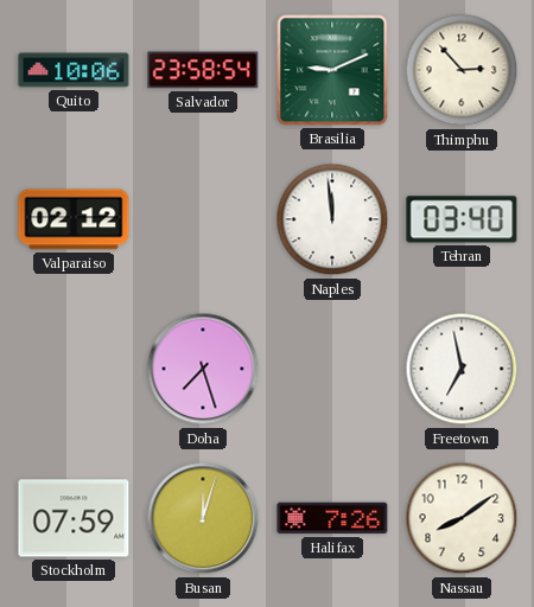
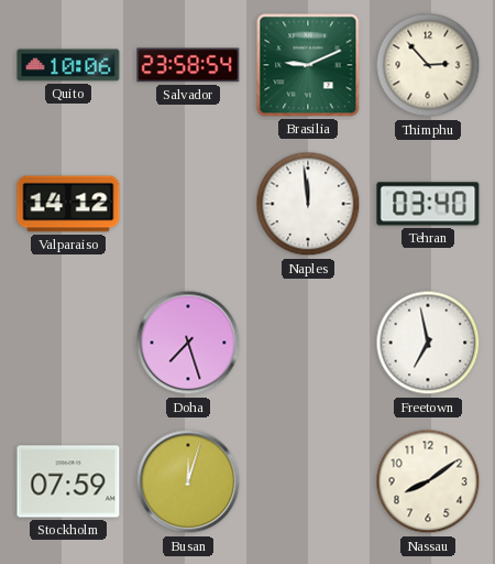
Valparaiso: 02:12 -> 14:12 (68, 204)
Halifax: 7:26 -> none (332, 518)
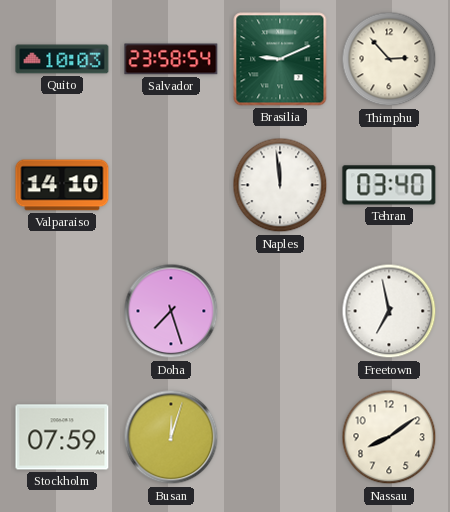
Quito: 10:06 -> 10:03 (62, 59)
Valparaiso: 14:12 -> 14:10 (62, 185)
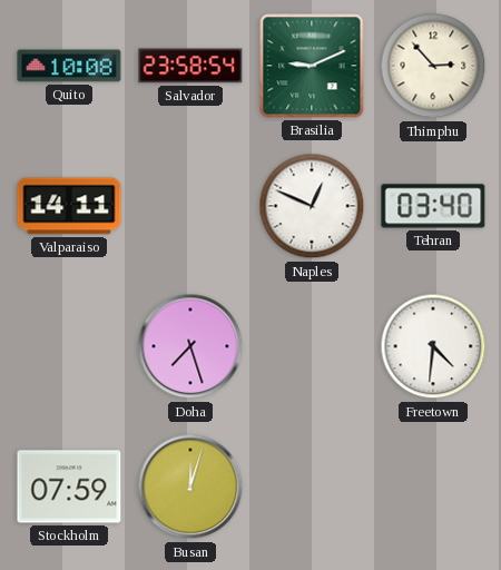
Quito: 10:03 -> 10:08 (69, 66)
Valparaiso: 14:10 -> 14:11 (69, 206)
Naples: 11:59 -> 12:49 (312, 206)
Freetown: 6:58 -> 4:31 (433, 346)
Nassau: 8:09 -> none (389, 437)
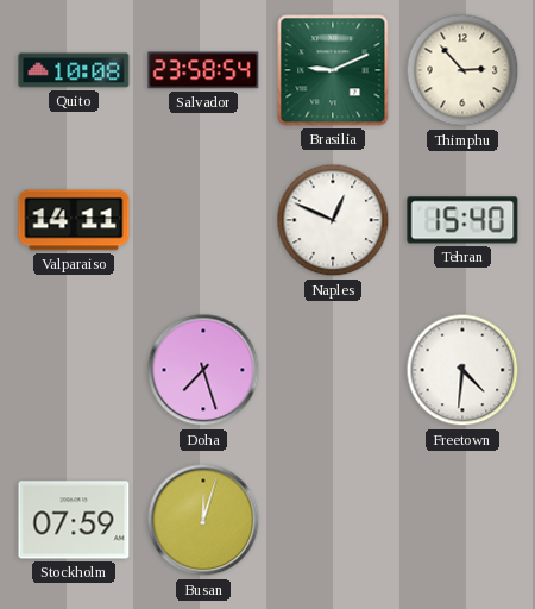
Tehran: 03:40 -> 15:40 (462, 220)
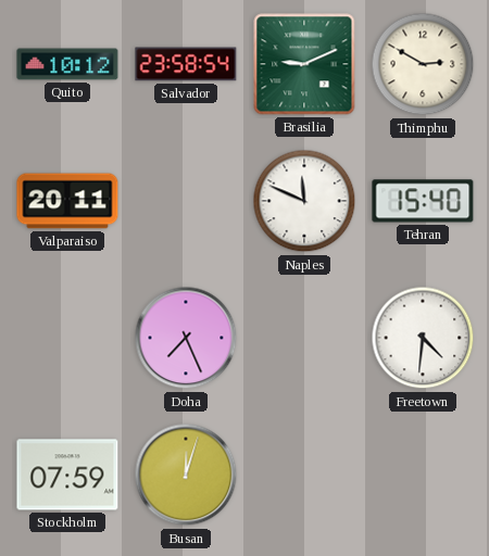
Quito: 10:08 -> 10:12 (67, 64)
Thimphu: 2:53 -> 2:50 (423, 64)
Valparaiso: 14:11 -> 20:11 (67, 201)
Naples: 12:49 -> 11:49 (304, 201)
Doha: 7:27 -> 7:26 (186, 338)
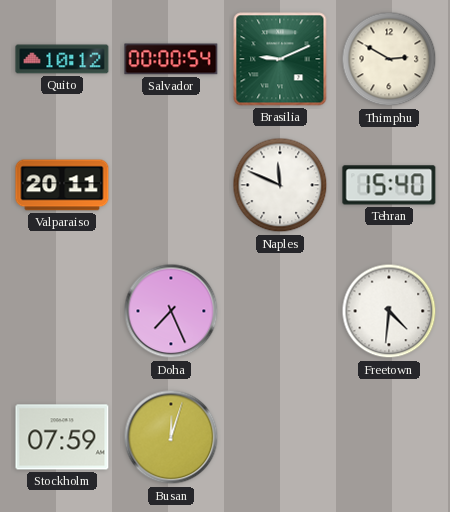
Salvador: 23:58 -> 00:00 (171, 59)
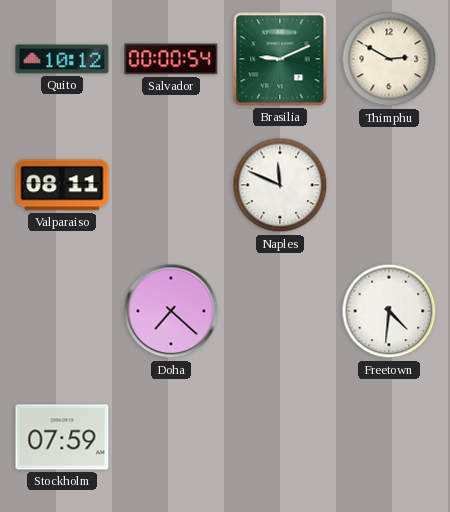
Valparaiso: 20:11 -> 08:11 (62, 185)
Tehran: 15:40 -> none (389, 185)
Doha: 7:26 -> 7:22 (171, 311)
Busan: 12:03 -> none (171, 437)
